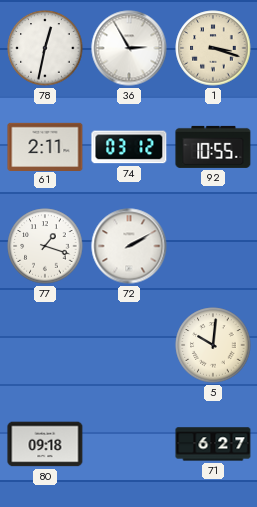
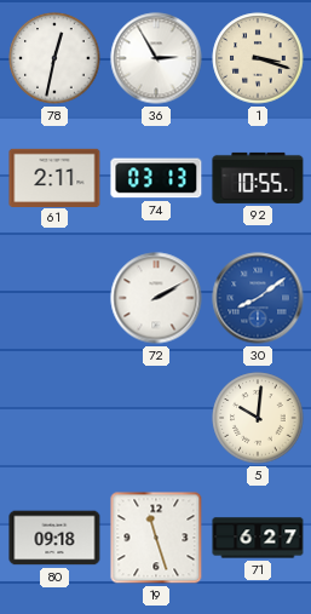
74: 03:12 -> 03:13 (156, 178)
77: 1:18 -> none (45, 246)
30: none -> 8:09 (258, 298)
19: none -> 11:27 (156, 538)
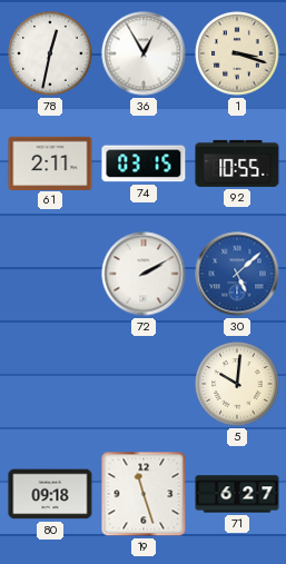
36: 2:55 -> 12:55 (144, 53)
74: 03:13 -> 03:15 (144, 164)
30: 8:09 -> 5:08 (237, 274)
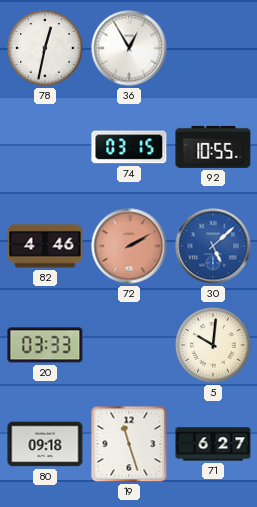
1: 3:18 -> none (237, 53)
61: 2:11 -> none (50, 162)
82: none -> 4:46 (45, 246)
72 dial: white -> salmon (129, 246)
20: none -> 03:33 (45, 345)
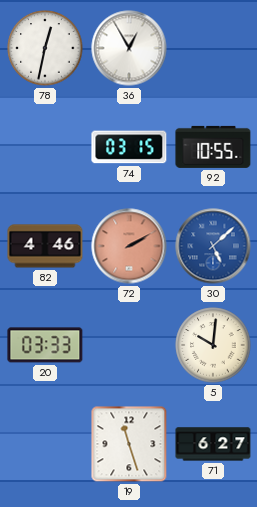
80: 09:18 -> none (45, 444)
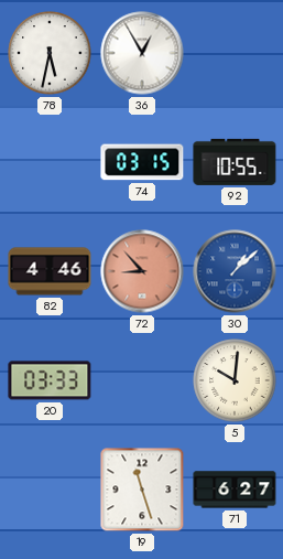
78: 12:32 -> 5:32 (50, 53)
72: 2:10 -> 8:53 (142, 271)
30: 5:08 -> 1:08 (235, 271)
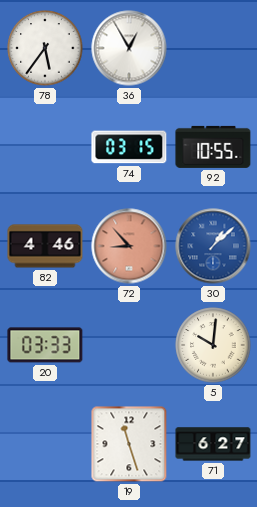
78: 5:32 -> 5:36 (45, 48)
